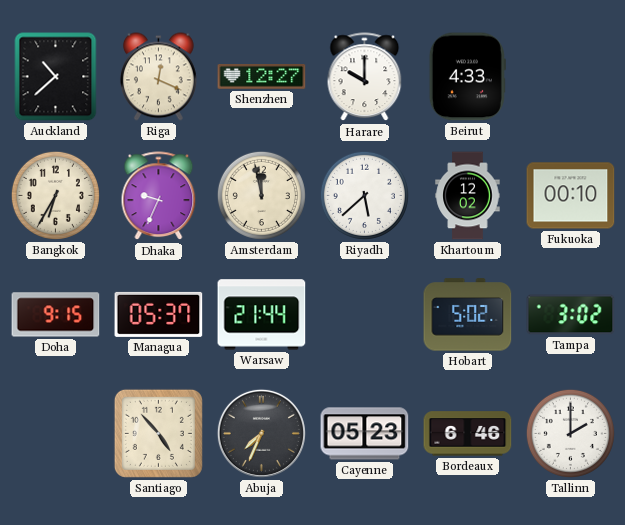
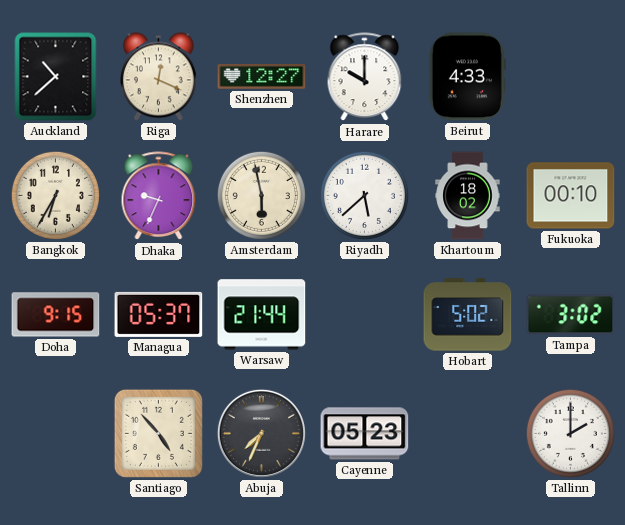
Amsterdam: 11:58 -> 5:58 (261, 195)
Khartoum: 12:02 -> 18:02 (468, 196)
Bordeaux: 6:46 -> none (468, 434)
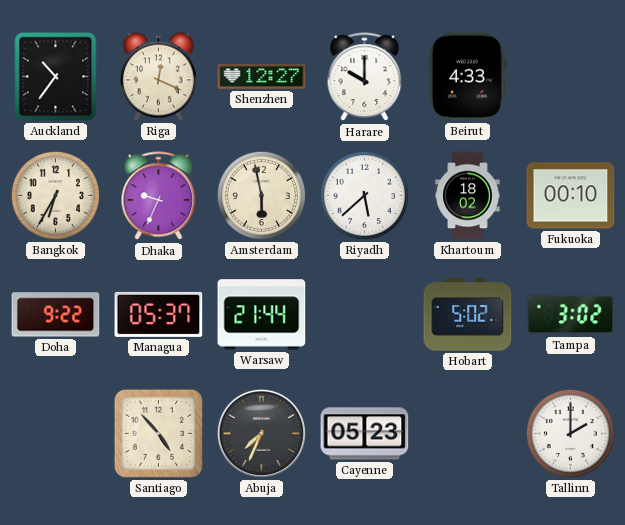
Auckland: 10:38 -> 10:36 (56, 77)
Doha: 9:15 -> 9:22 (56, 315)
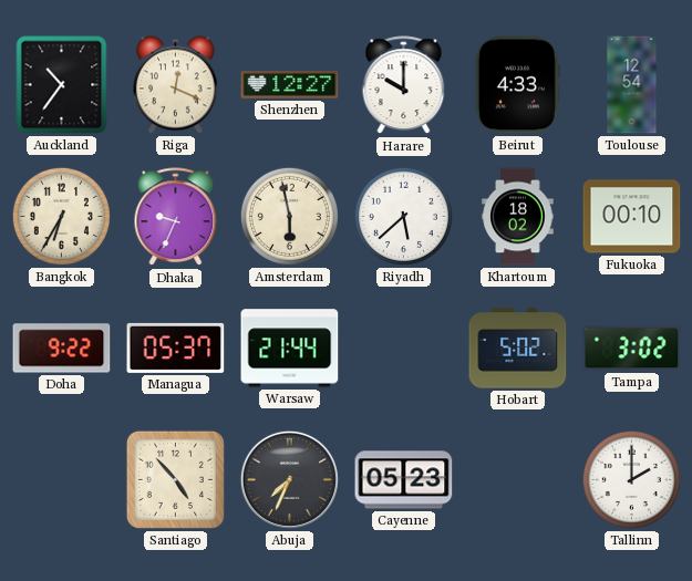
Toulouse: none -> 12:54 (632, 85)
